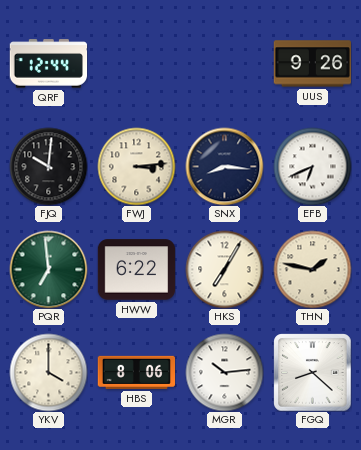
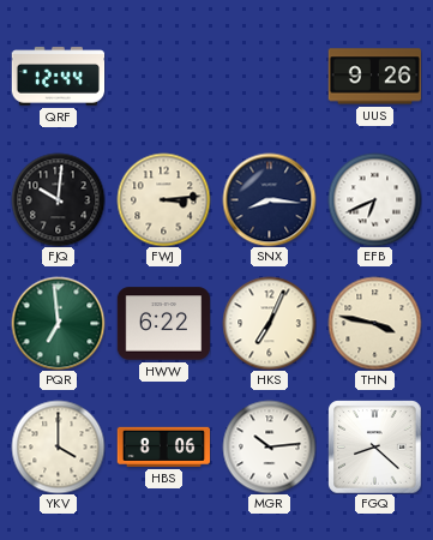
HKS: 7:05 -> 7:04 (269, 323)
THN: 1:47 -> 3:47 (374, 323)
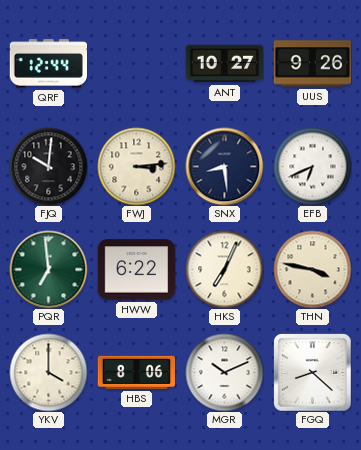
ANT: none -> 10:27 (224, 64)
SNX: 8:16 -> 8:29 (224, 166)
MGR: 10:14 -> 10:11 (224, 372)
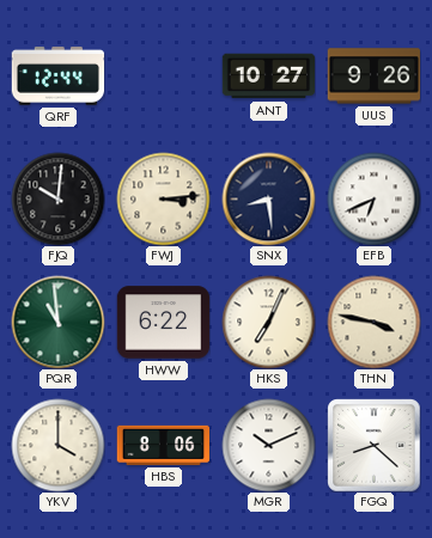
PQR: 6:59 -> 10:59 (57, 322)
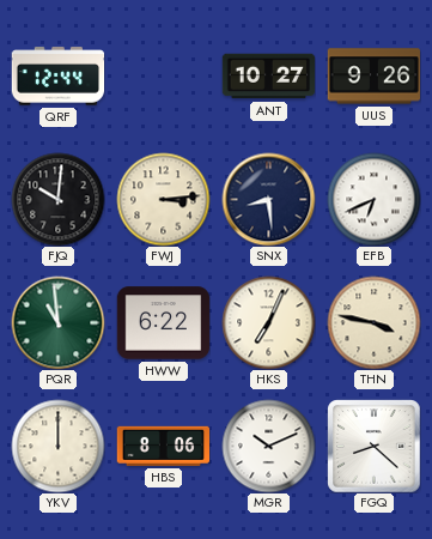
YKV: 4:00 -> 12:00 (57, 446)
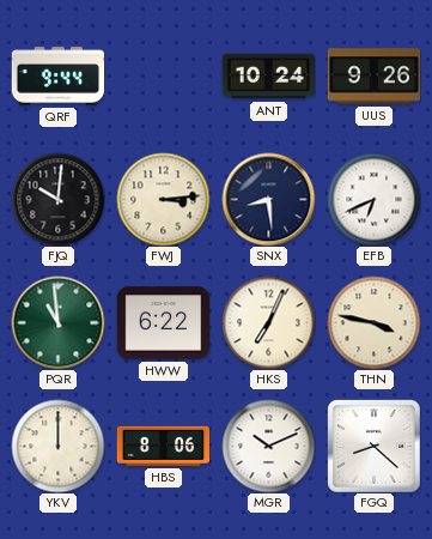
QRF: 12:44 -> 9:44 (57, 77)
ANT: 10:27 -> 10:24 (268, 77)
